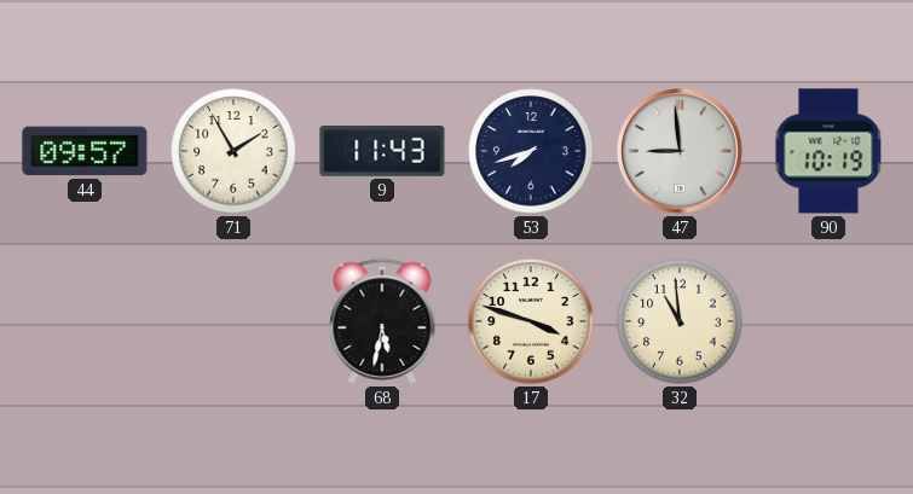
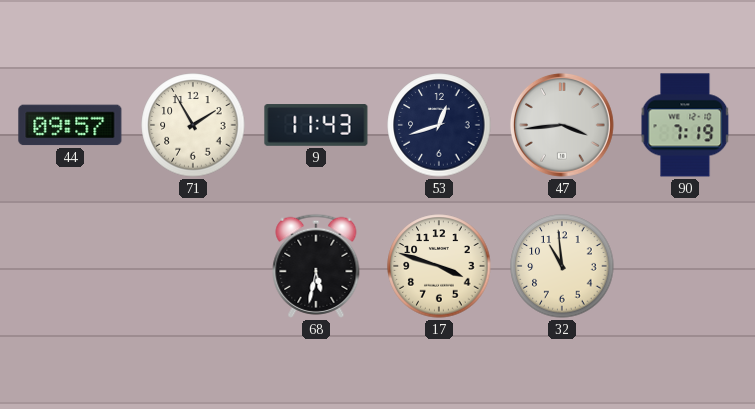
53: 7:42 -> 12:42 (439, 125)
47: 8:59 -> 3:44 (562, 125)
90: 10:19 -> 7:19 (685, 125)
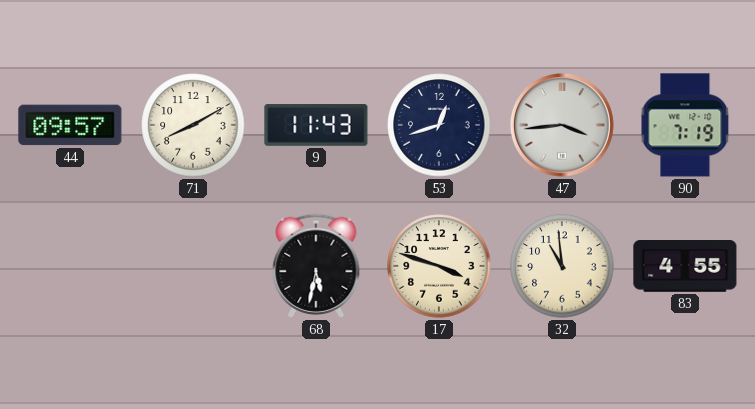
71: 1:55 -> 8:10 (193, 125)
83: none -> 4:55 (685, 267)
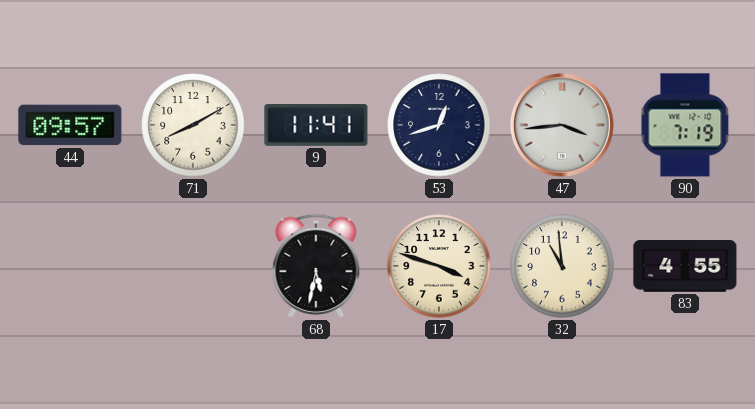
9: 11:43 -> 11:41 (316, 125)
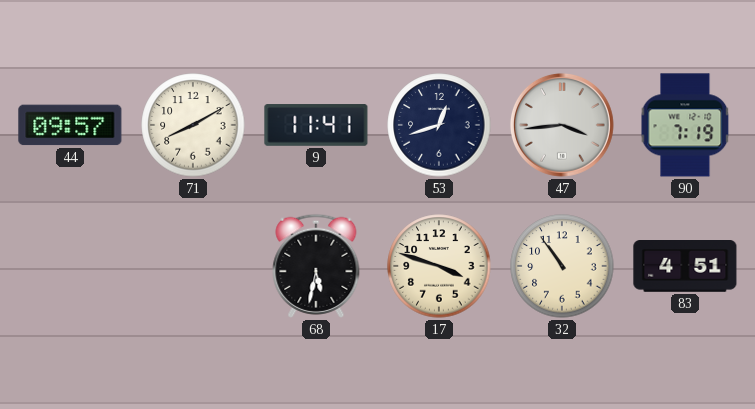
32: 10:59 -> 10:54 (562, 266)
83: 4:55 -> 4:51 (685, 267)
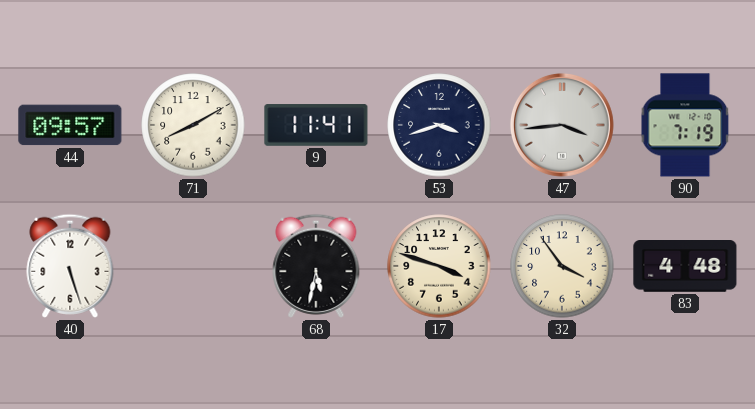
53: 12:42 -> 3:42 (439, 125)
40: none -> 5:27 (70, 266)
32: 10:54 -> 3:54 (562, 266)
83: 4:51 -> 4:48 (685, 267)
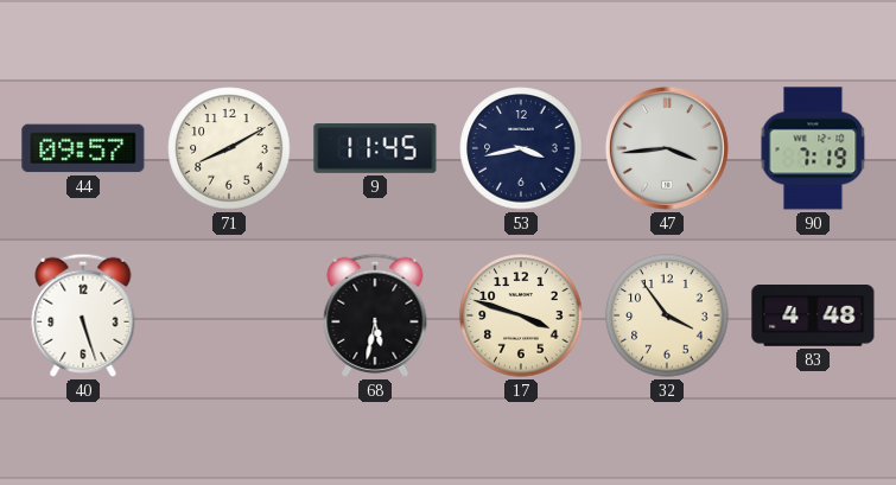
9: 11:41 -> 11:45 (375, 148)
53: 3:42 -> 3:43 (521, 148)
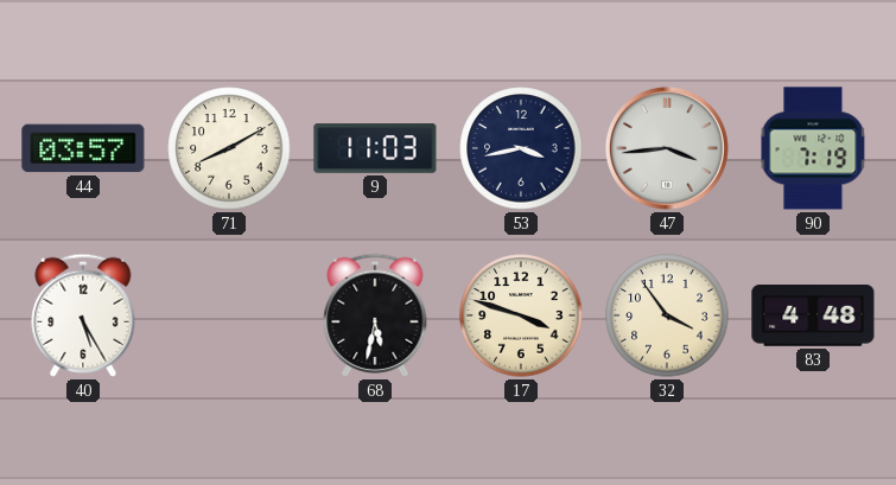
44: 09:57 -> 03:57 (83, 148)
9: 11:45 -> 11:03 (375, 148)
40: 5:27 -> 5:25 (83, 315)
